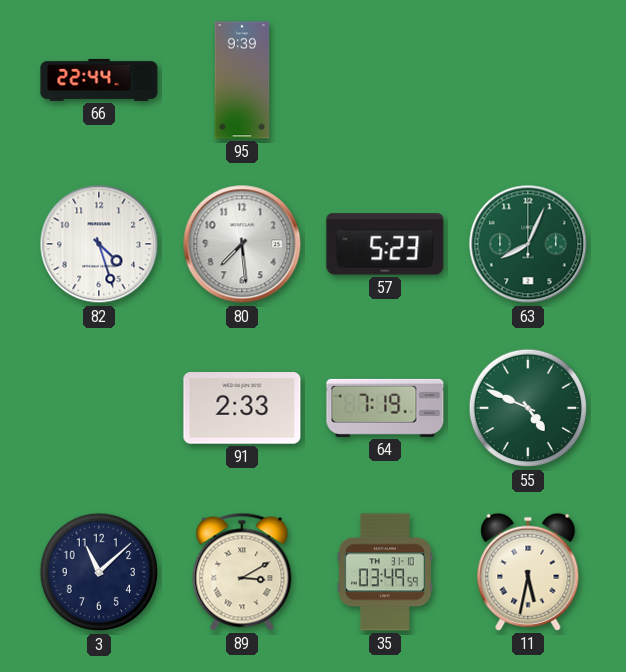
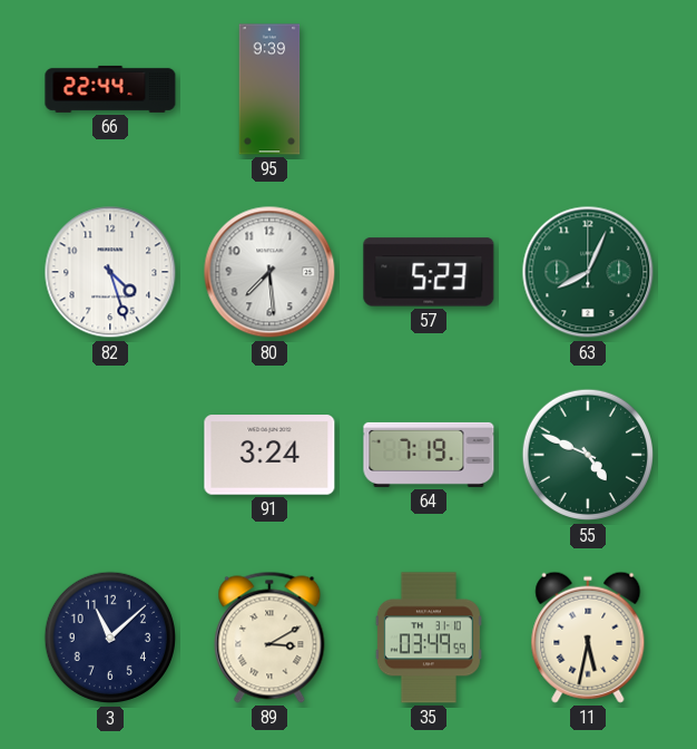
91: 2:33 -> 3:24 (269, 455)
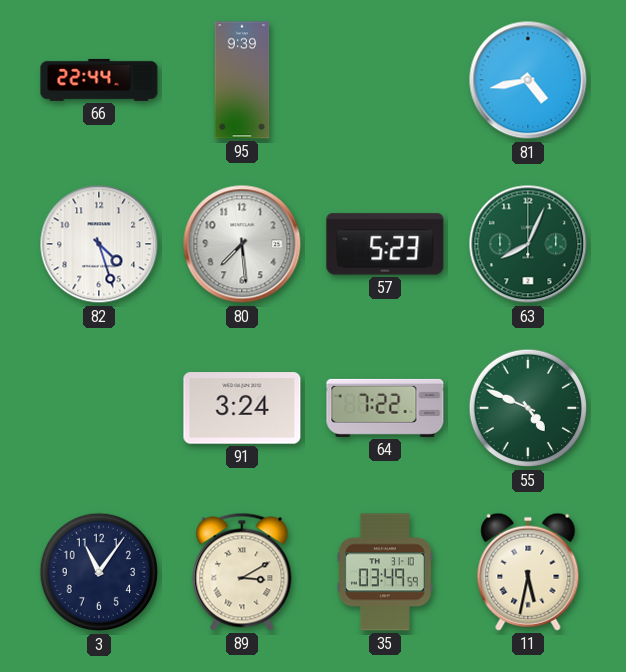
81: none -> 4:43 (528, 80)
64: 7:19 -> 7:22 (385, 408)
3: 11:08 -> 11:06 (99, 572)
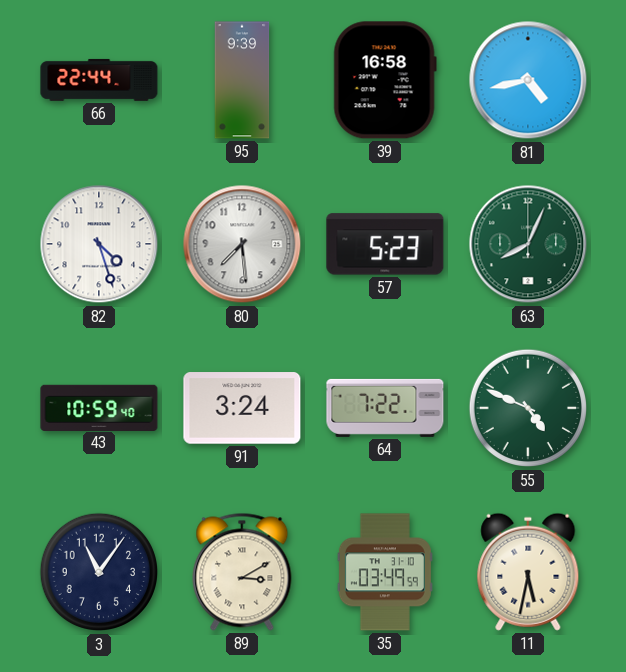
39: none -> 16:58 (385, 80)
43: none -> 10:59 (99, 407)
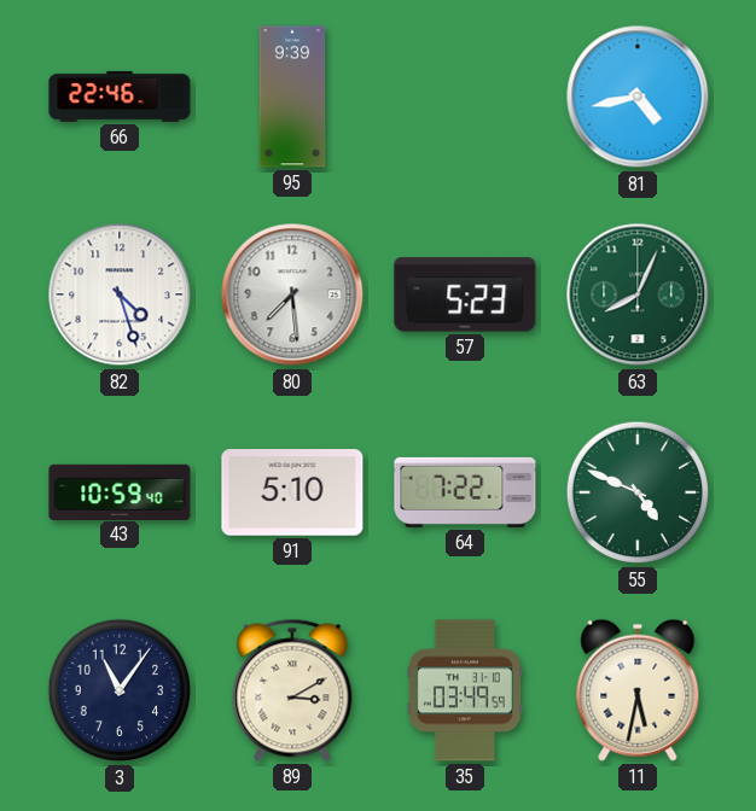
66: 22:44 -> 22:46 (120, 97)
39: 16:58 -> none (385, 80)
91: 3:24 -> 5:10 (292, 492)
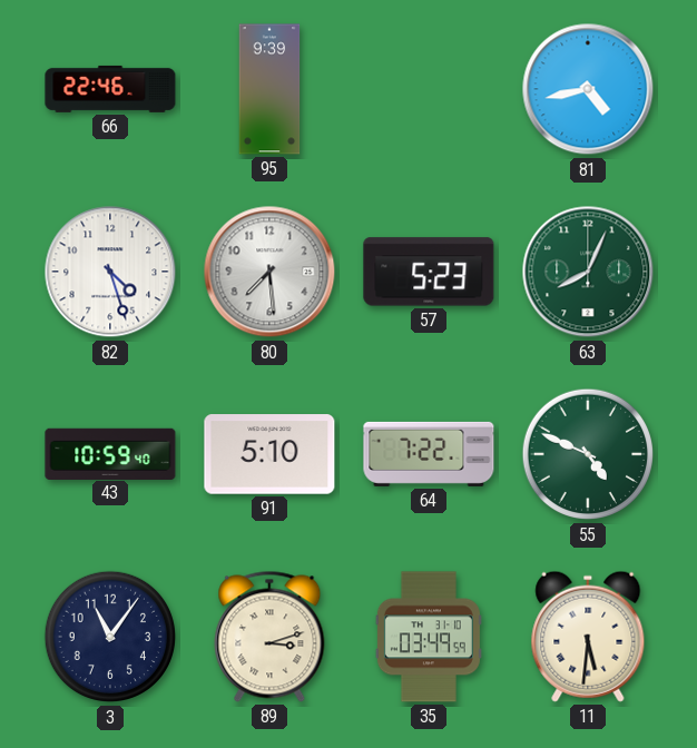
89: 3:10 -> 3:12 (269, 637)
11: 5:32 -> 5:31 (588, 637)
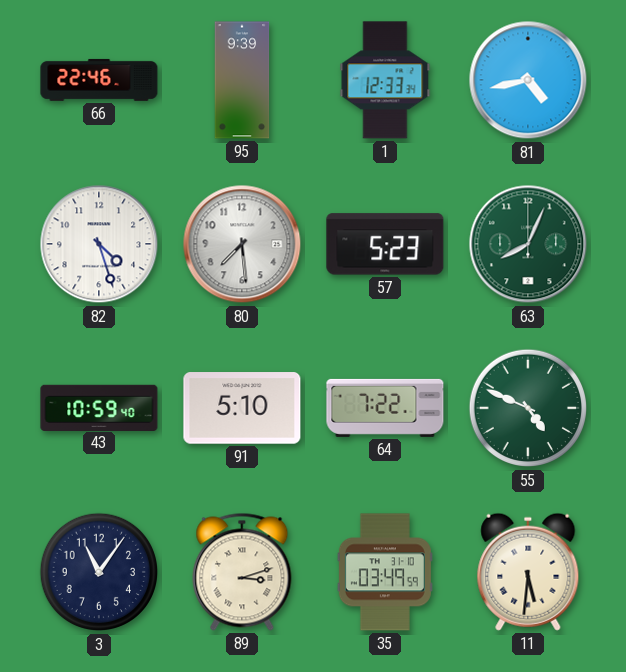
1: none -> 12:33 (385, 80)
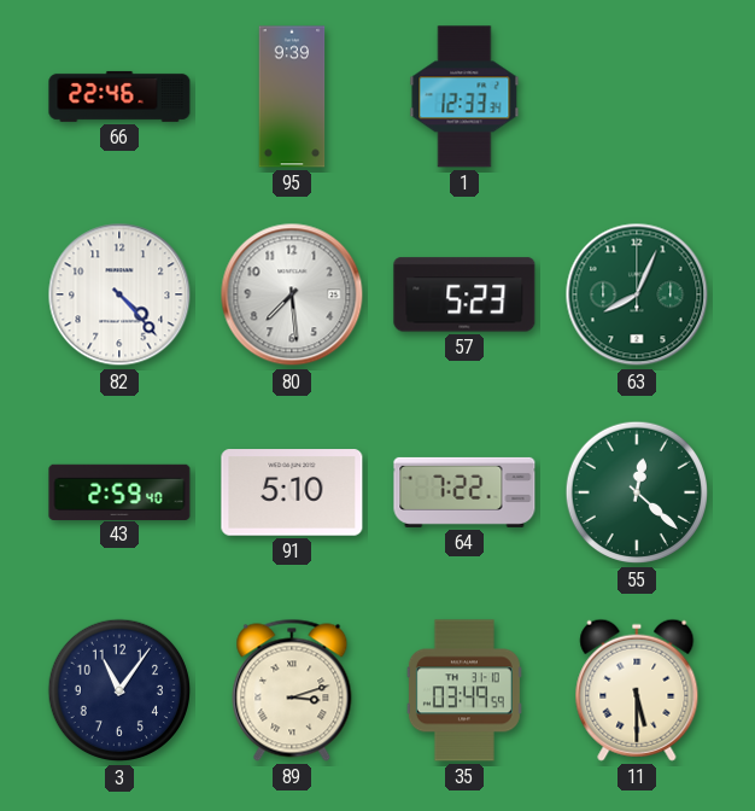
81: 4:43 -> none (528, 80)
82: 4:27 -> 4:23 (119, 294)
43: 10:59 -> 2:59 (119, 491)
55: 4:49 -> 12:22 (637, 492)
11: 5:31 -> 5:30 (637, 690)
